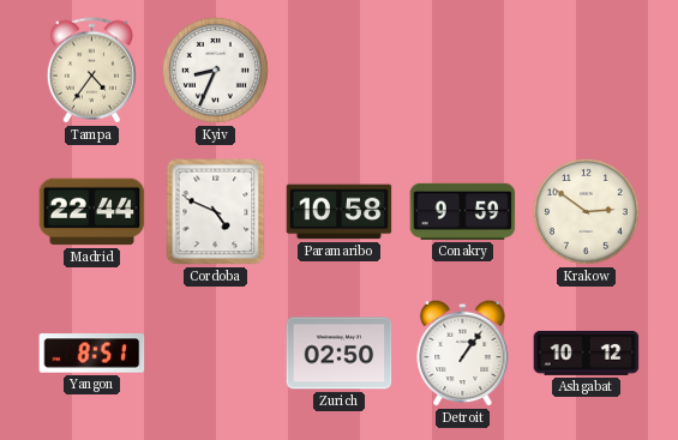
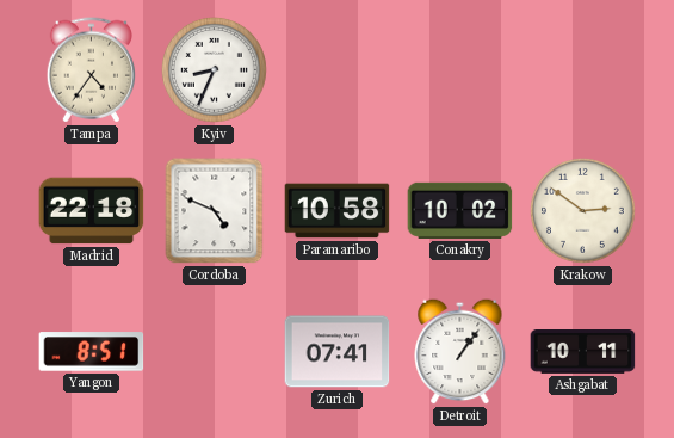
Madrid: 22:44 -> 22:18 (92, 211)
Conakry: 9:59 -> 10:02 (460, 210)
Zurich: 02:50 -> 07:41 (338, 352)
Ashgabat: 10:12 -> 10:11 (583, 352)
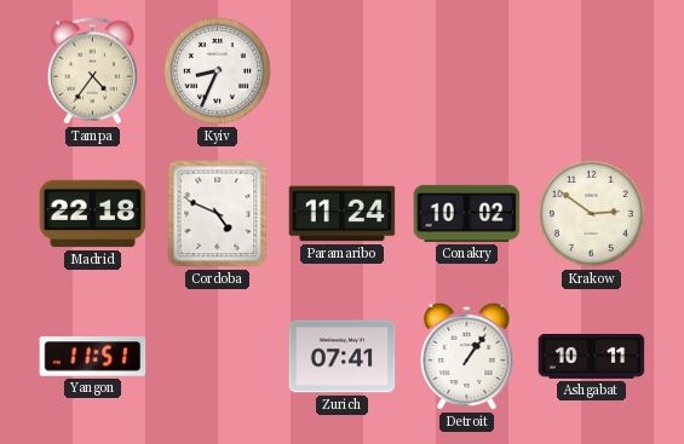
Paramaribo: 10:58 -> 11:24 (343, 214)
Yangon: 8:51 -> 11:51 (93, 357)
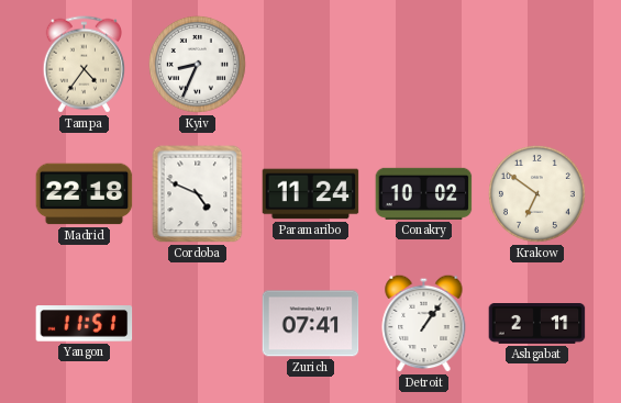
Krakow: 2:51 -> 6:51 (536, 193)
Ashgabat: 10:11 -> 2:11 (537, 324)
